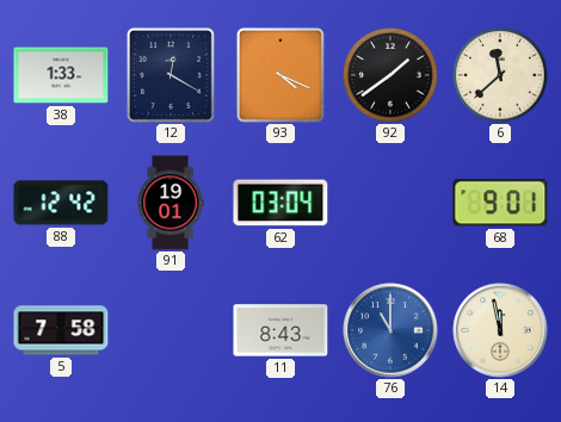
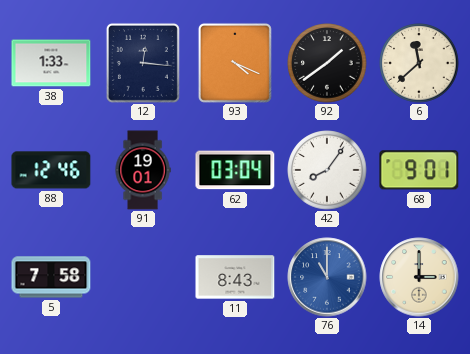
12: 12:20 -> 12:16 (143, 63)
88: 12:42 -> 12:46 (51, 170)
42: none -> 8:06 (327, 170)
14: 11:58 -> 3:00 (419, 277)
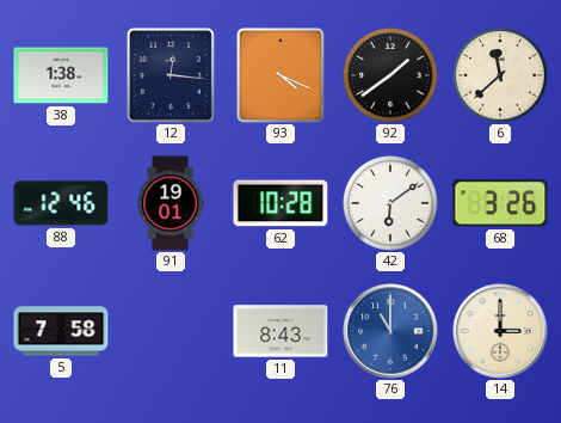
38: 1:33 -> 1:38 (61, 75)
62: 03:04 -> 10:28 (280, 203)
42: 8:06 -> 6:09 (390, 203)
68: 9:01 -> 3:26 (500, 203)
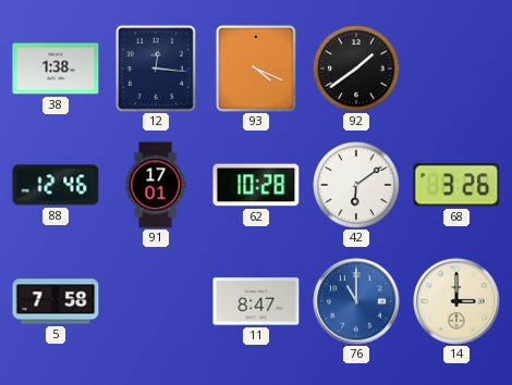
6: 11:38 -> none (500, 75)
91: 19:01 -> 17:01 (156, 185)
11: 8:43 -> 8:47 (256, 301)
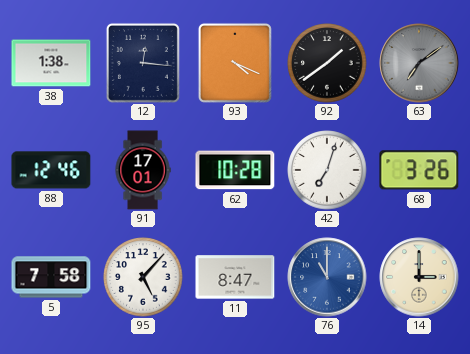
63: none -> 7:09 (419, 63)
42: 6:09 -> 7:03 (327, 170)
95: none -> 5:07 (143, 277)
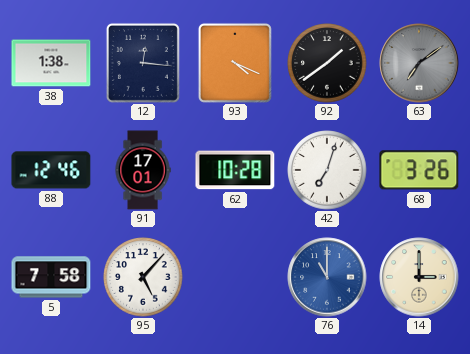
11: 8:47 -> none (235, 277)
